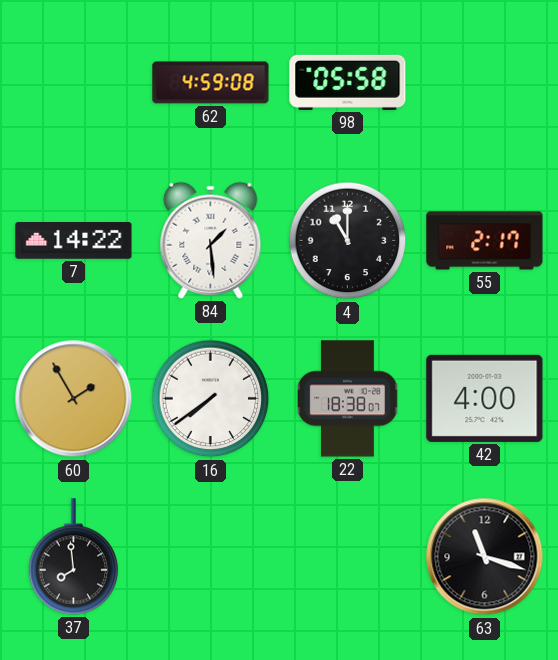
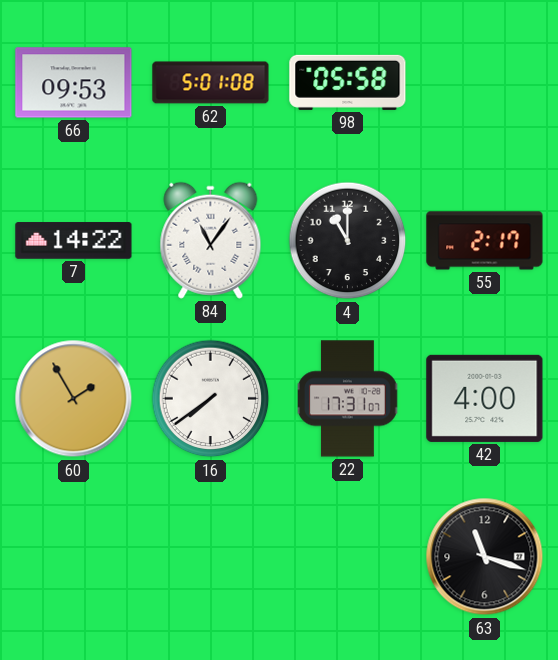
66: none -> 09:53 (74, 83)
62: 4:59 -> 5:01 (211, 83)
84: 1:29 -> 11:06 (211, 240)
22: 18:38 -> 17:31 (348, 399)
37: 7:59 -> none (74, 557)
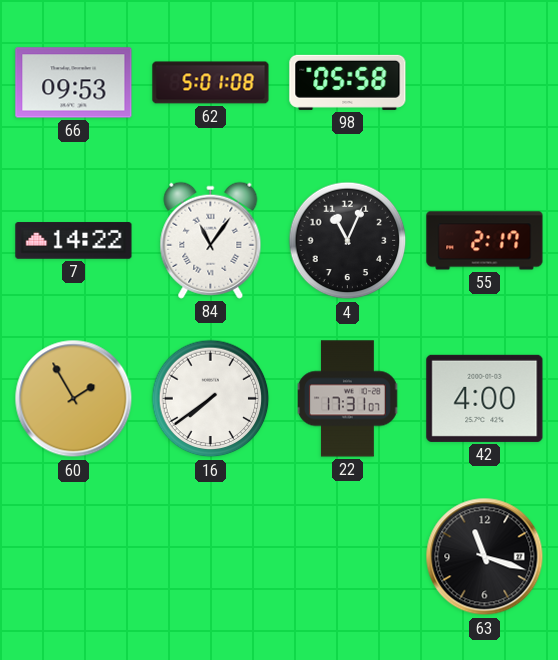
4: 11:00 -> 11:04 (348, 241)
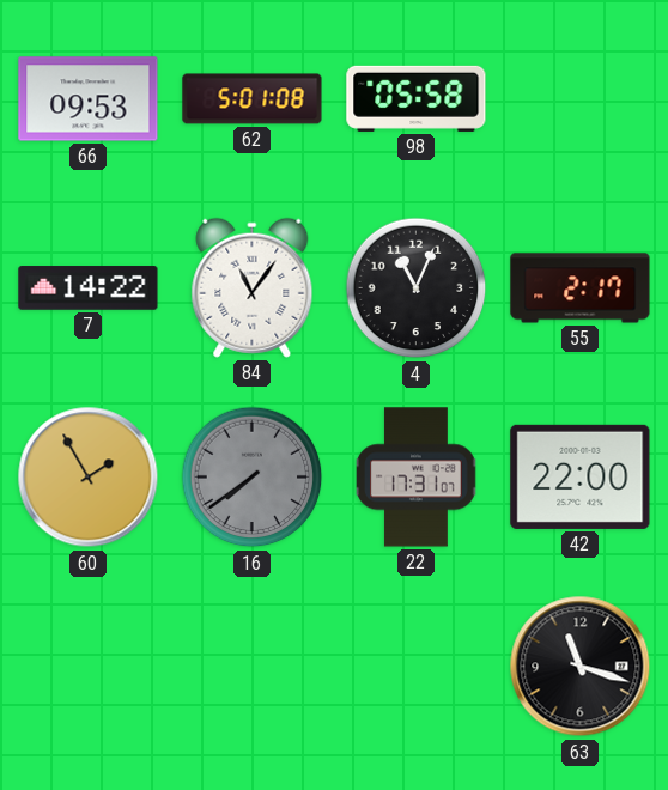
16 dial: white -> grey (253, 478)
42: 4:00 -> 22:00 (581, 476)
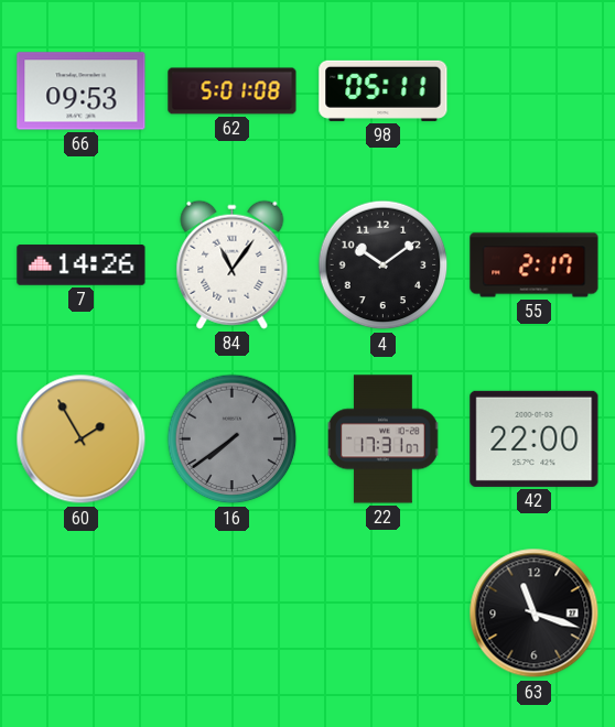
98: 05:58 -> 05:11 (384, 90)
7: 14:22 -> 14:26 (82, 265)
4: 11:04 -> 10:09 (384, 265)
